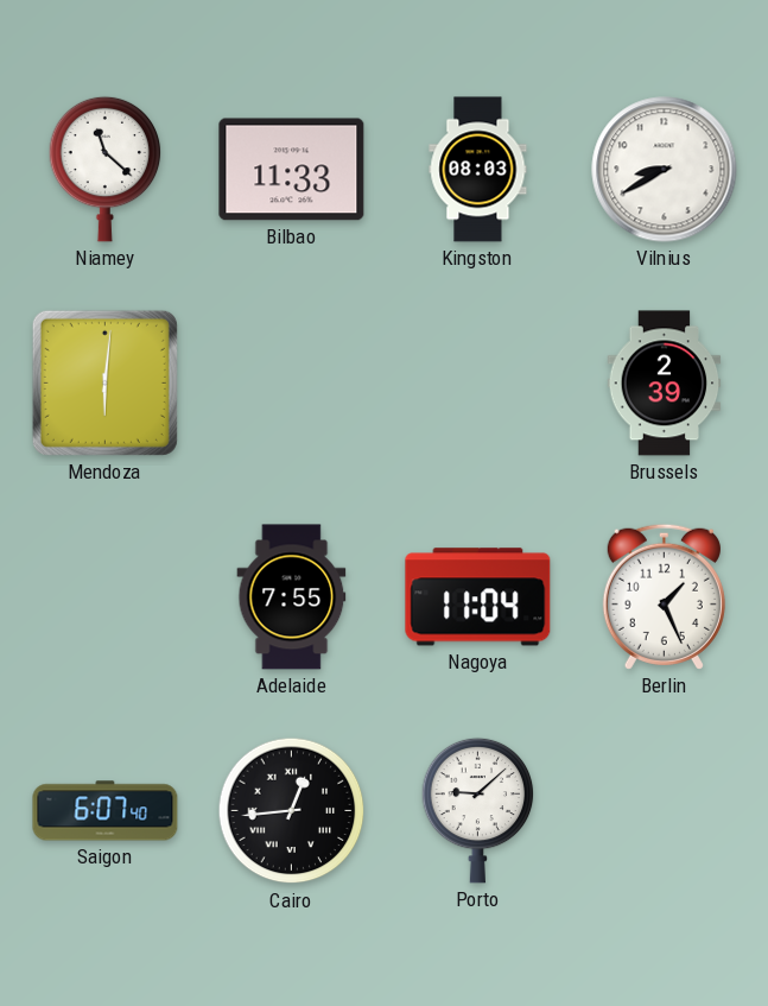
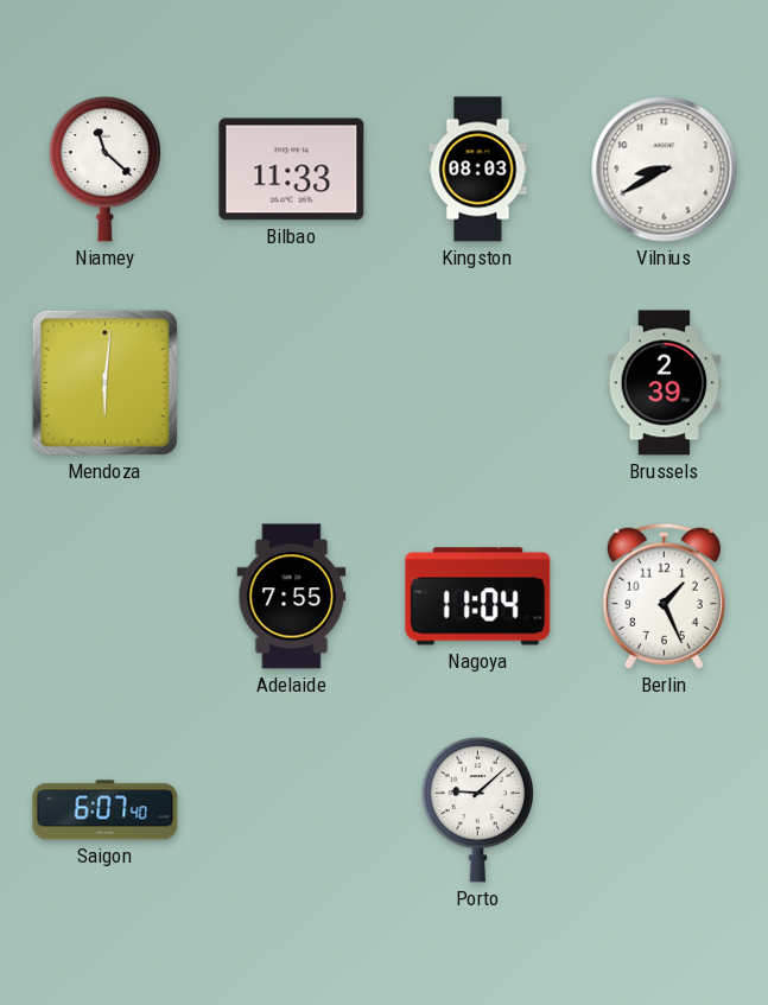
Cairo: 12:44 -> none (292, 811)
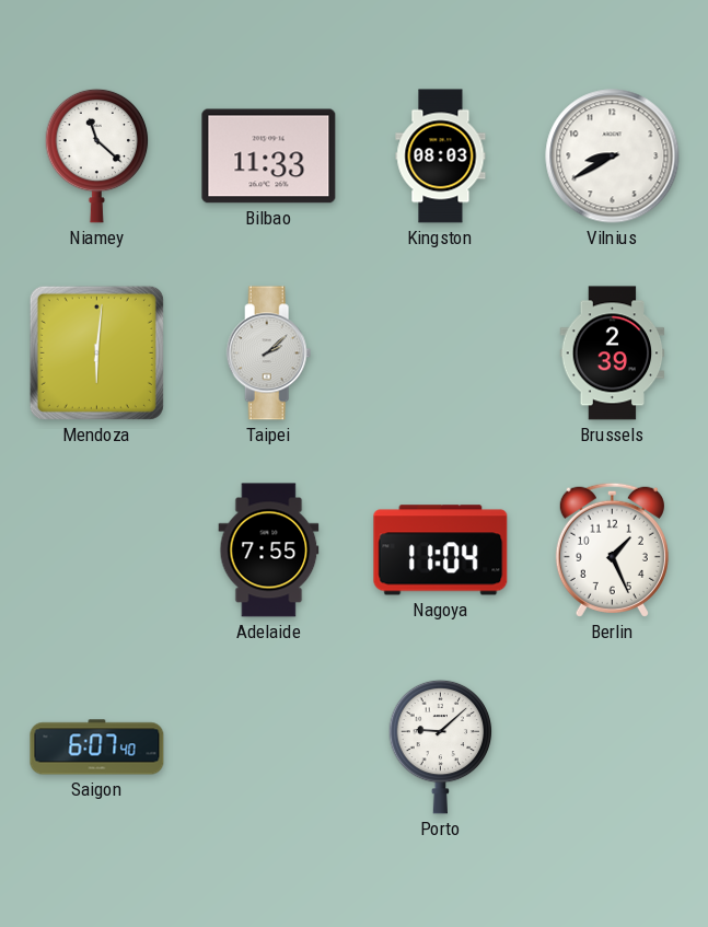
Taipei: none -> 2:08 (269, 354)
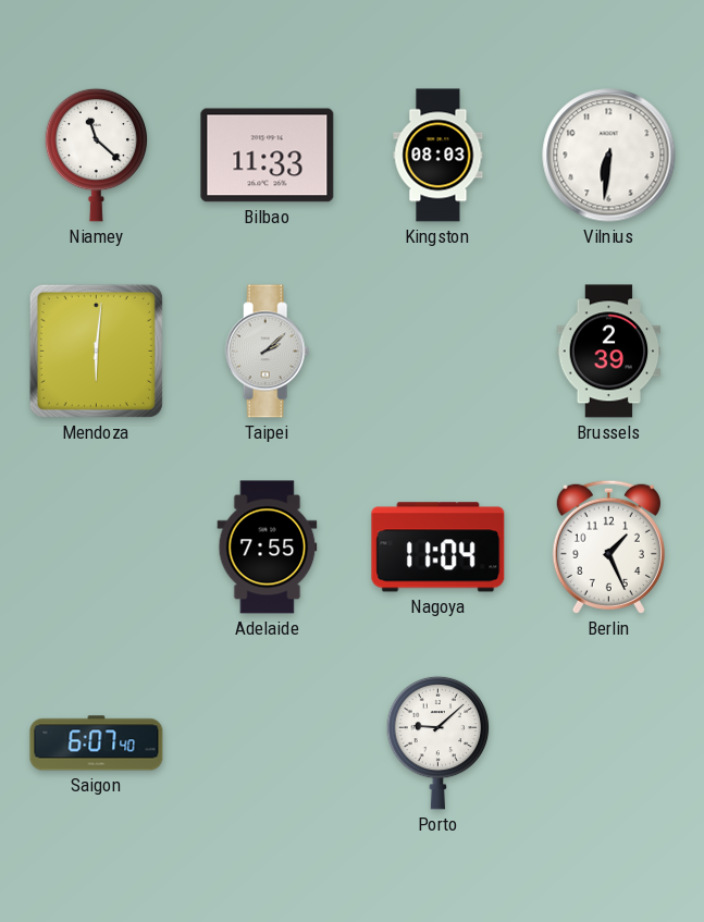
Vilnius: 8:40 -> 6:31 (609, 156)
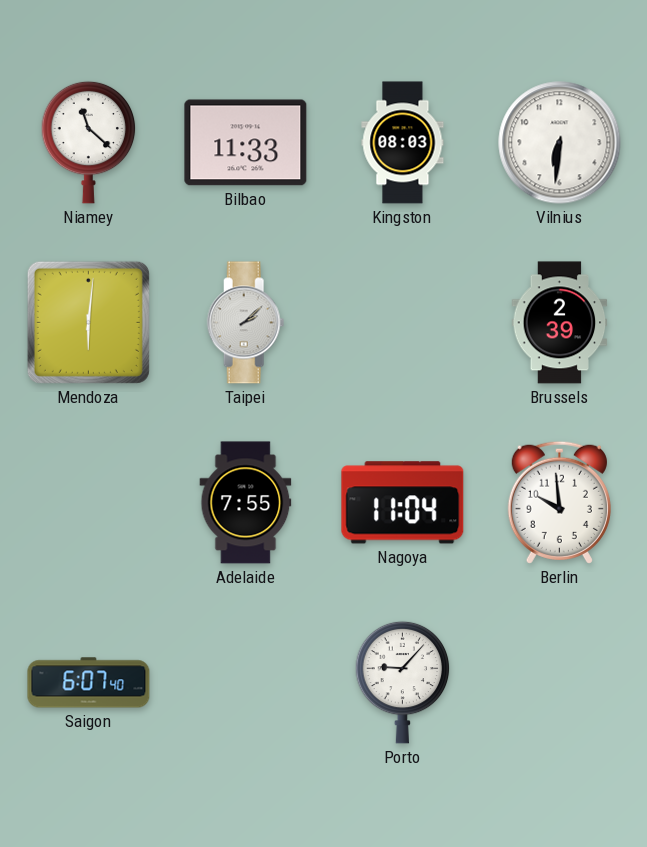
Berlin: 1:26 -> 9:59 (559, 502)
Porto: 9:08 -> 9:07 (403, 682)
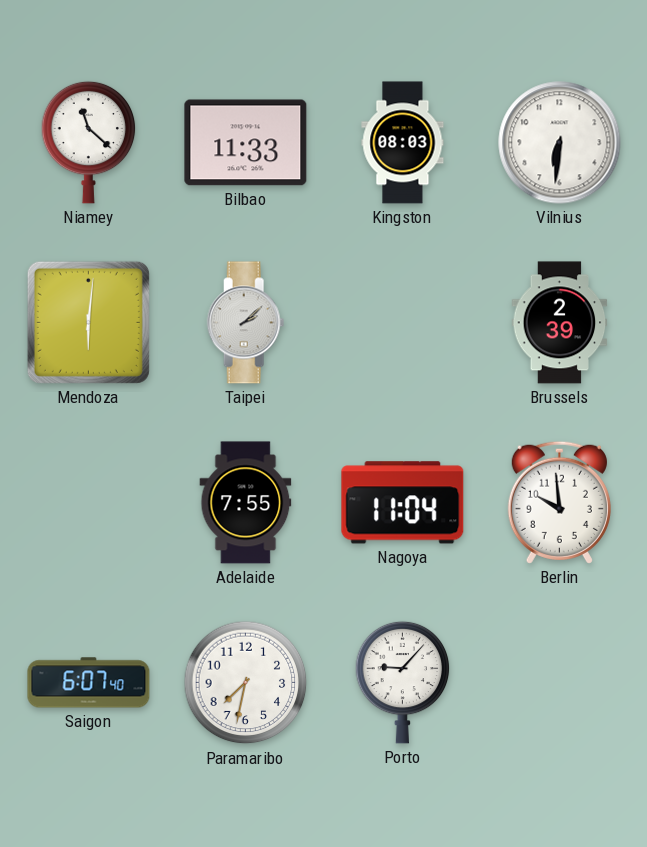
Paramaribo: none -> 7:32 (246, 683)
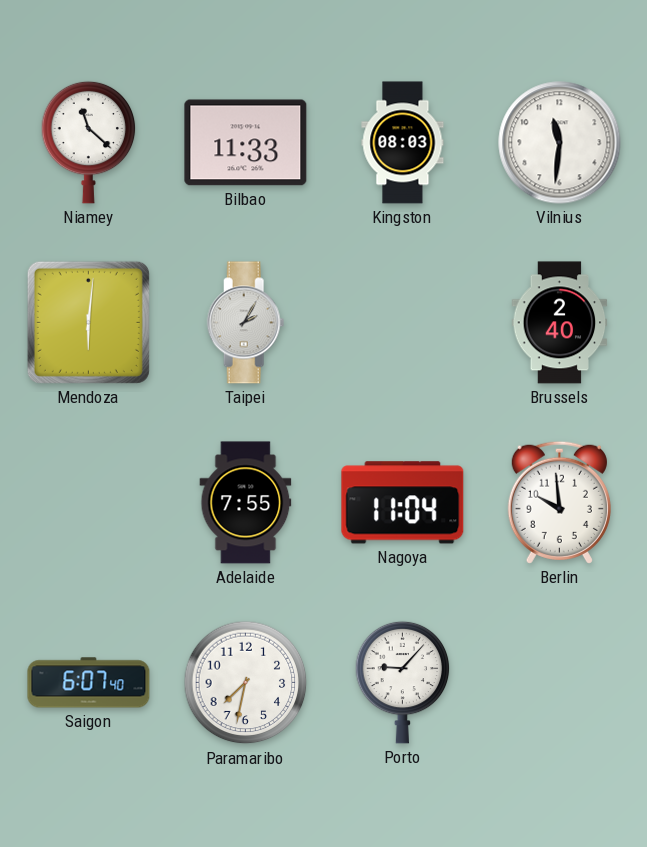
Vilnius: 6:31 -> 11:31 (560, 143)
Taipei: 2:08 -> 2:05 (246, 323)
Brussels: 2:39 -> 2:40 (560, 323)
